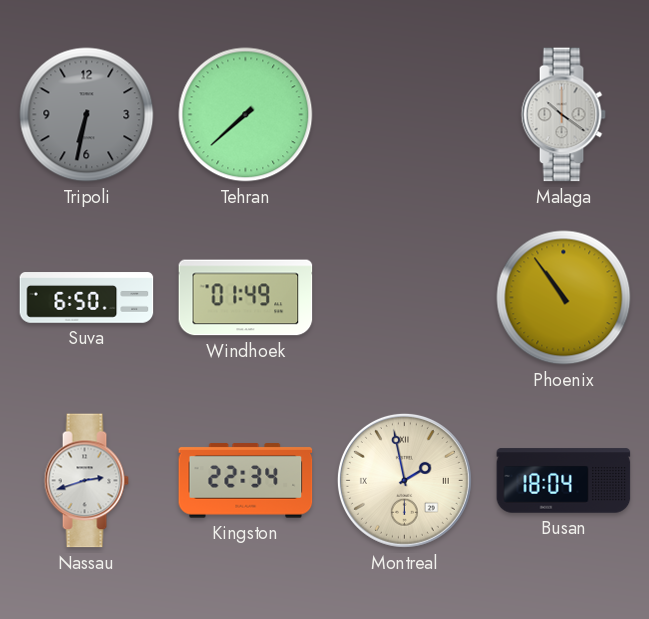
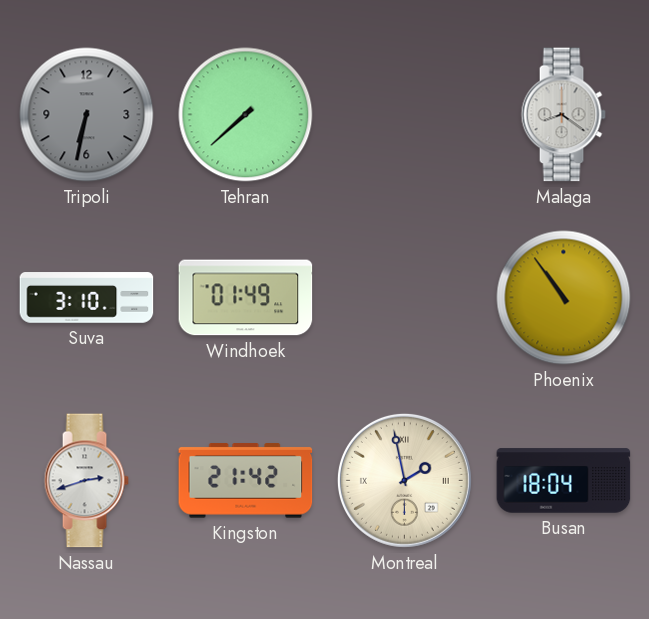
Malaga: 10:21 -> 8:21 (563, 115)
Suva: 6:50 -> 3:10 (87, 298)
Kingston: 22:34 -> 21:42 (246, 481)
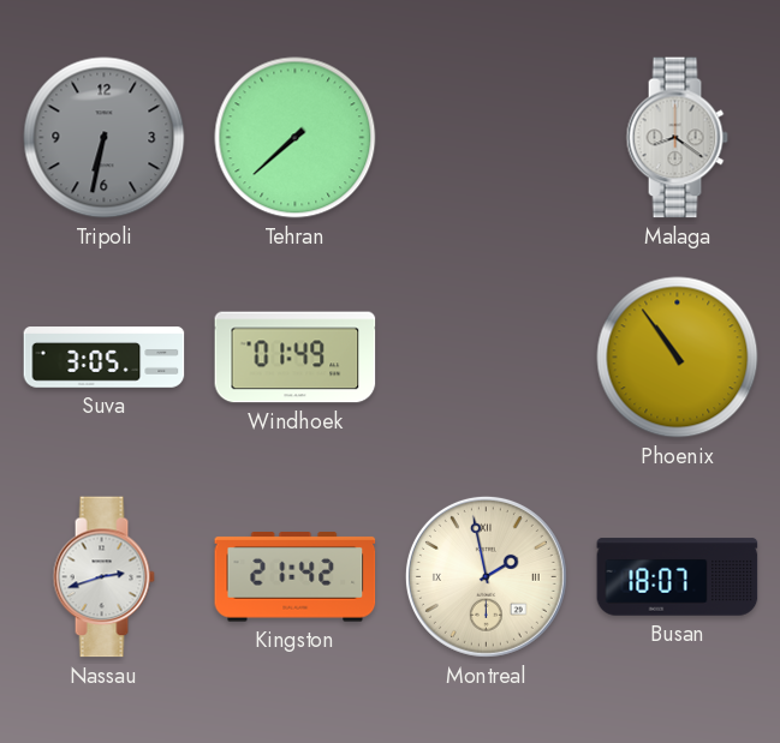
Suva: 3:10 -> 3:05 (105, 358)
Busan: 18:04 -> 18:07 (678, 577)
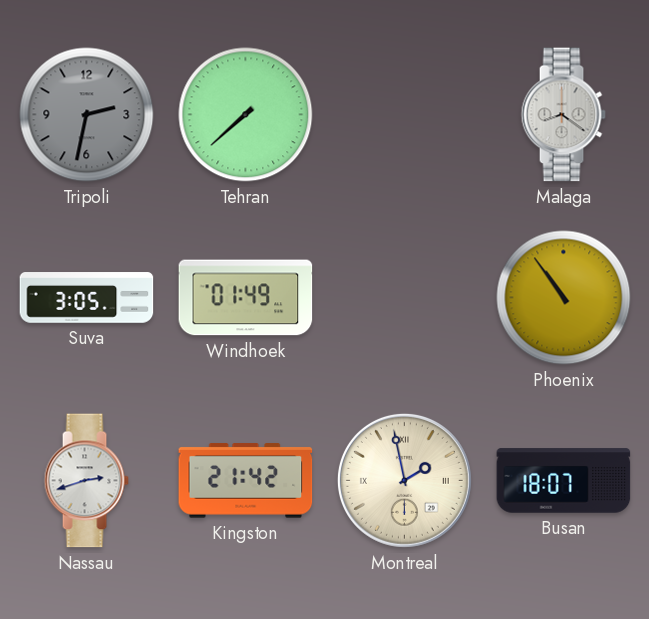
Tripoli: 6:32 -> 2:32 (87, 115)
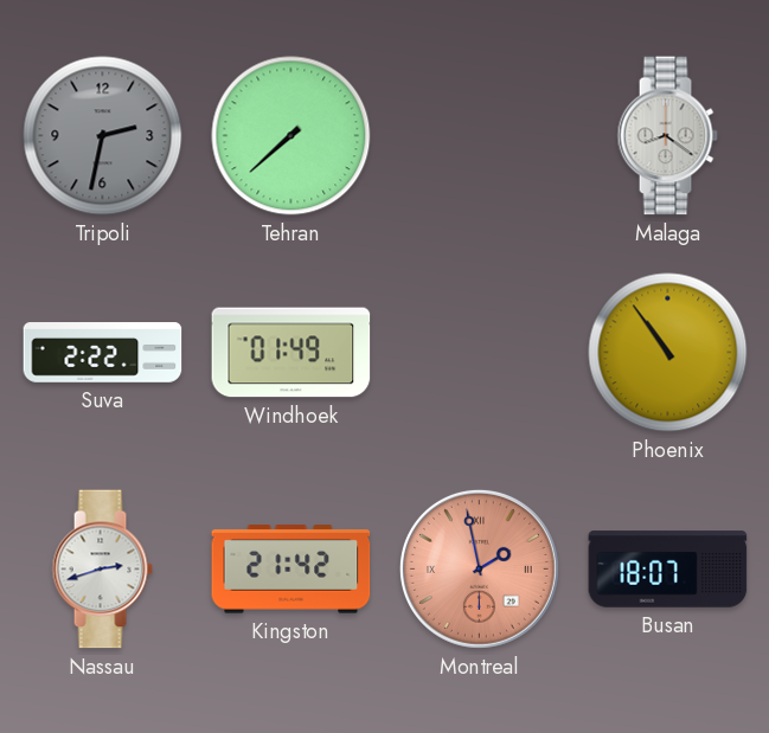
Suva: 3:05 -> 2:22 (103, 353)
Montreal dial: cream -> salmon (479, 568)
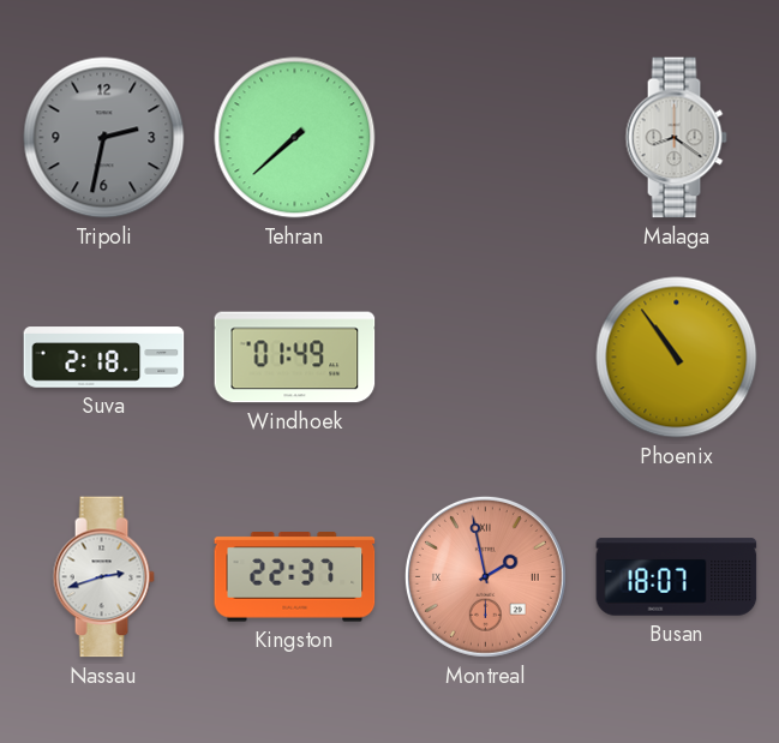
Suva: 2:22 -> 2:18 (104, 358)
Kingston: 21:42 -> 22:37 (295, 577)
